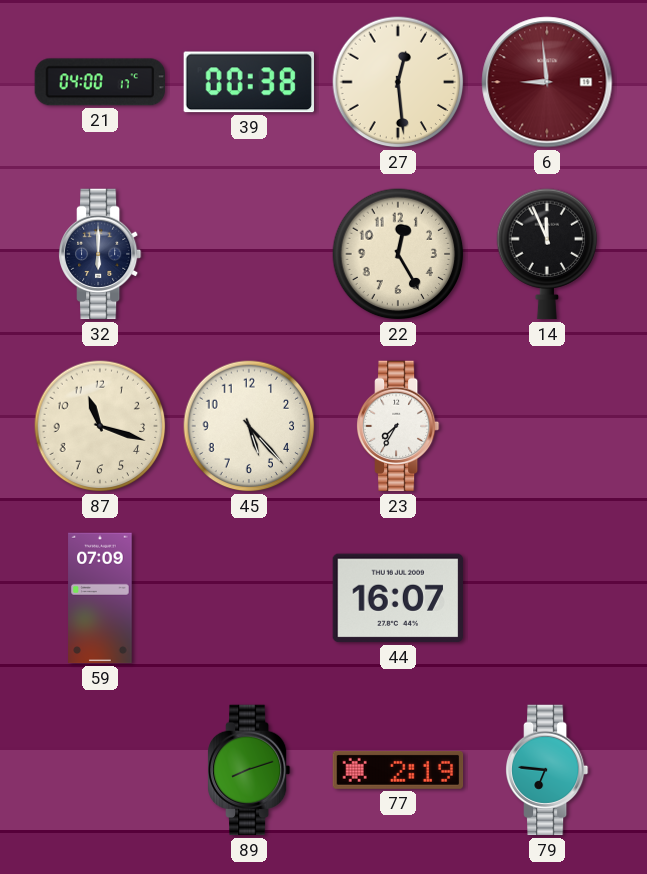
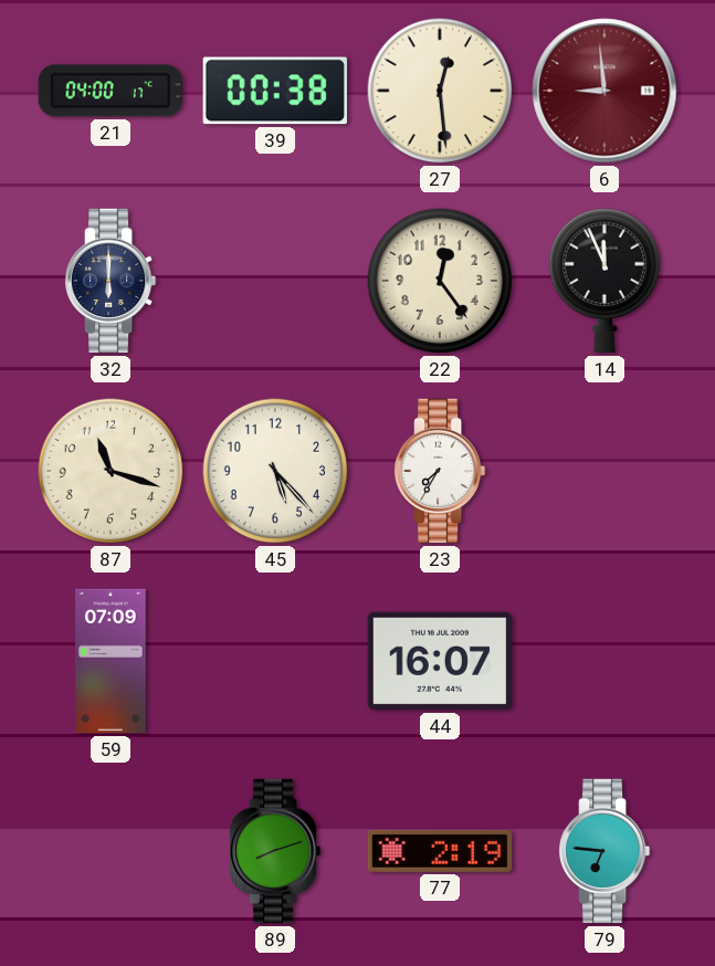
22: 12:25 -> 12:24 (440, 281)
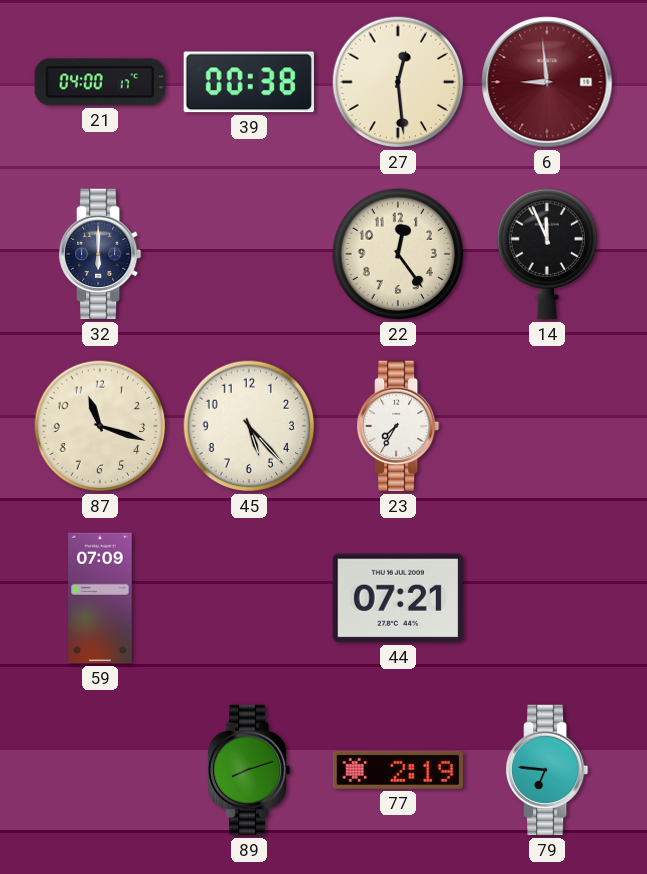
44: 16:07 -> 07:21 (397, 598)
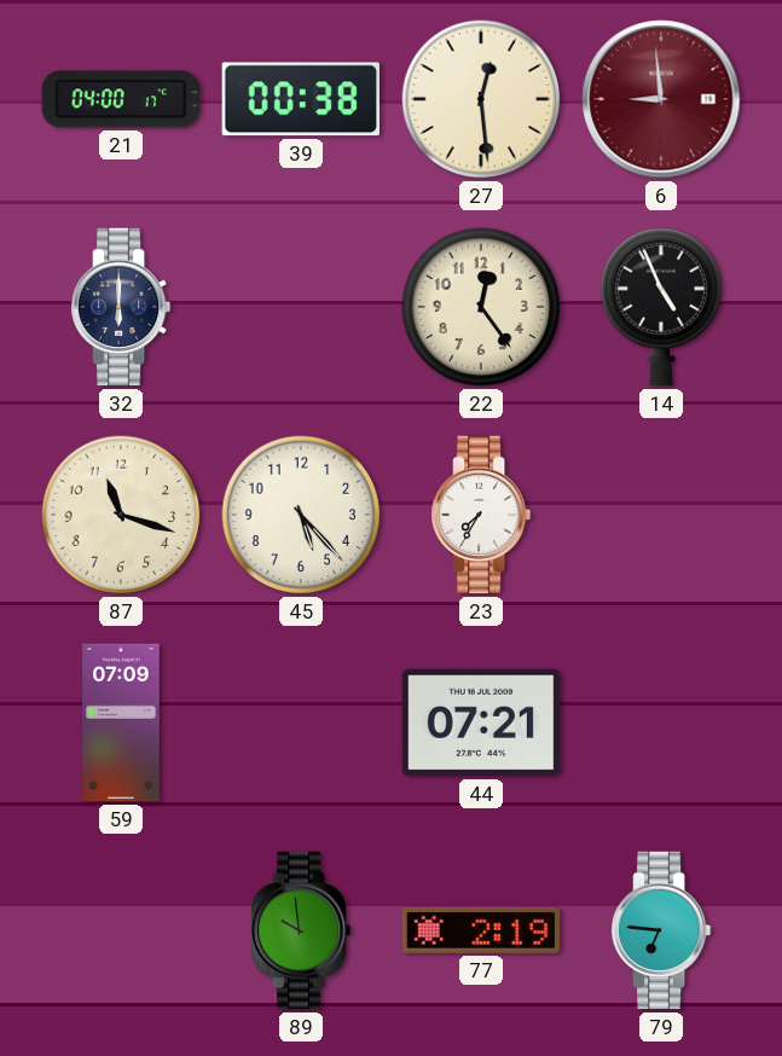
14: 11:56 -> 4:56 (661, 307)
89: 8:12 -> 9:59 (302, 930)
